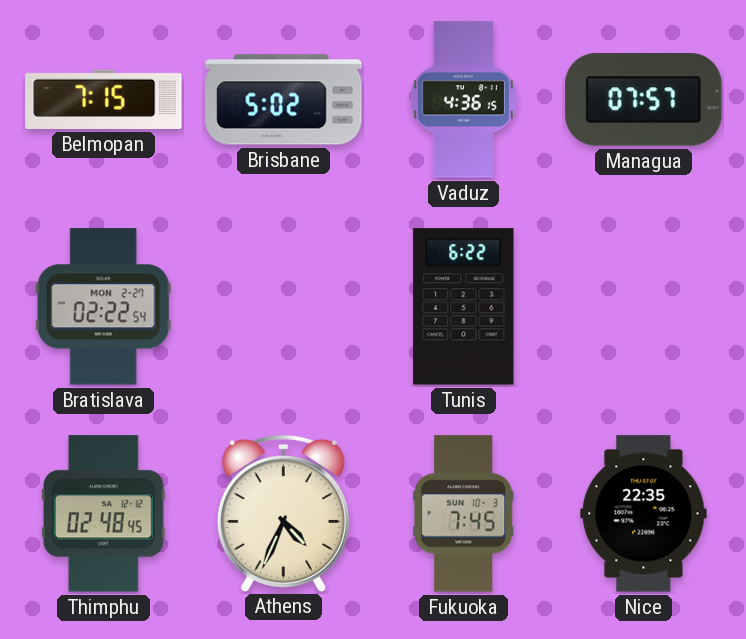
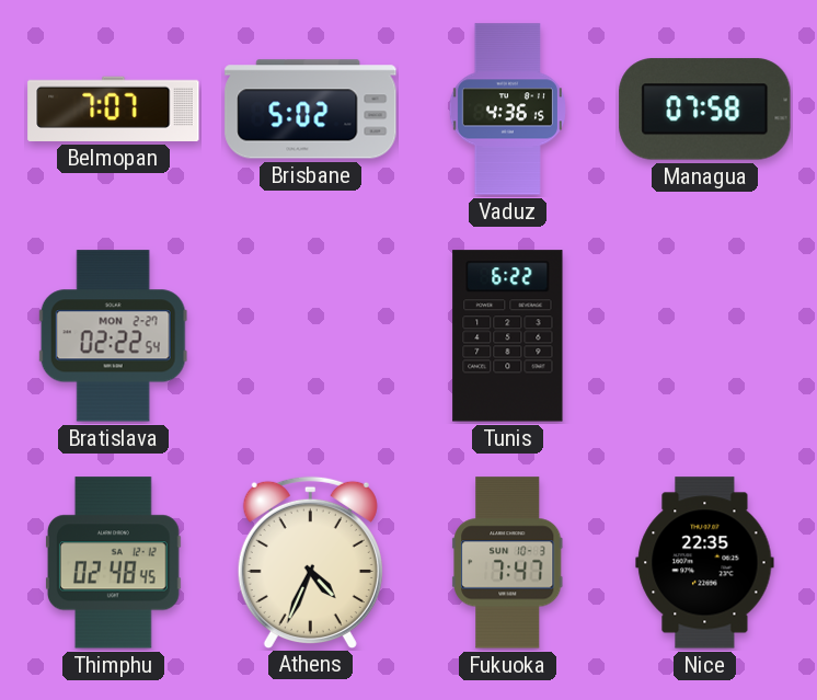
Belmopan: 7:15 -> 7:07 (114, 108)
Managua: 07:57 -> 07:58 (705, 110)
Fukuoka: 7:45 -> 7:47 (508, 563)
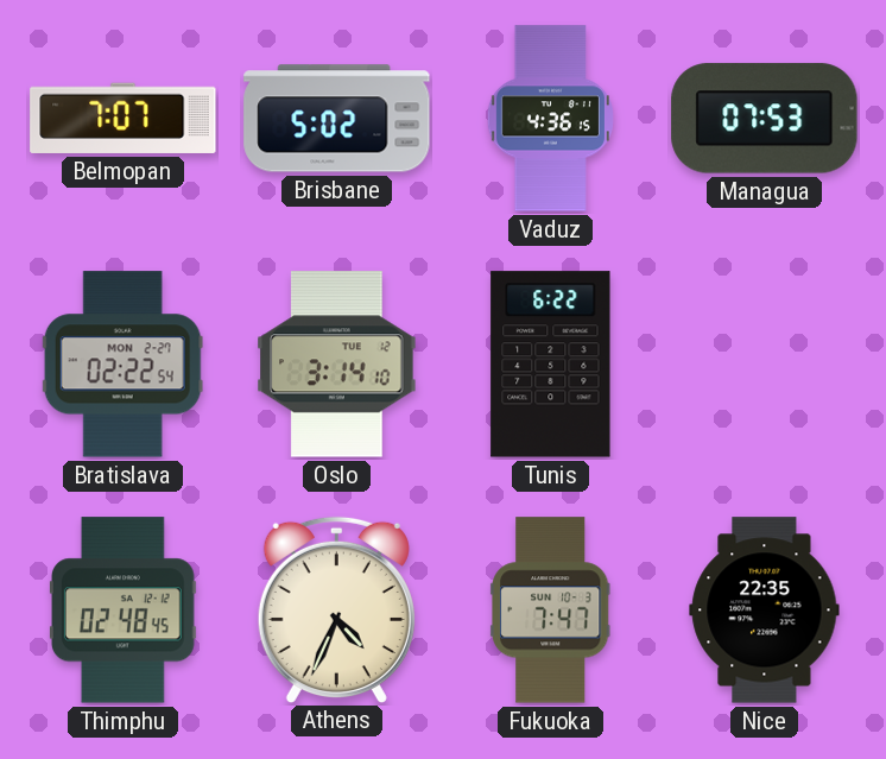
Managua: 07:58 -> 07:53 (765, 119)
Oslo: none -> 3:14 (337, 365)
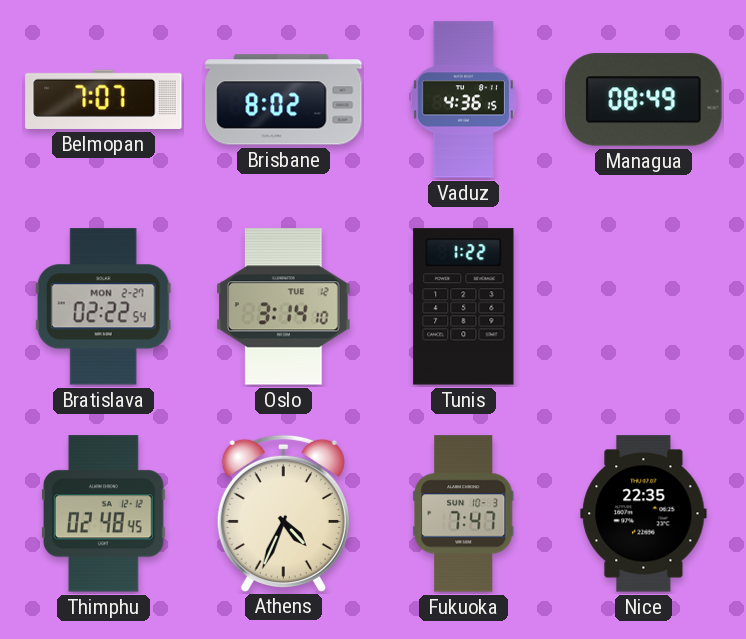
Brisbane: 5:02 -> 8:02 (284, 100)
Managua: 07:53 -> 08:49 (644, 100)
Tunis: 6:22 -> 1:22 (464, 307)
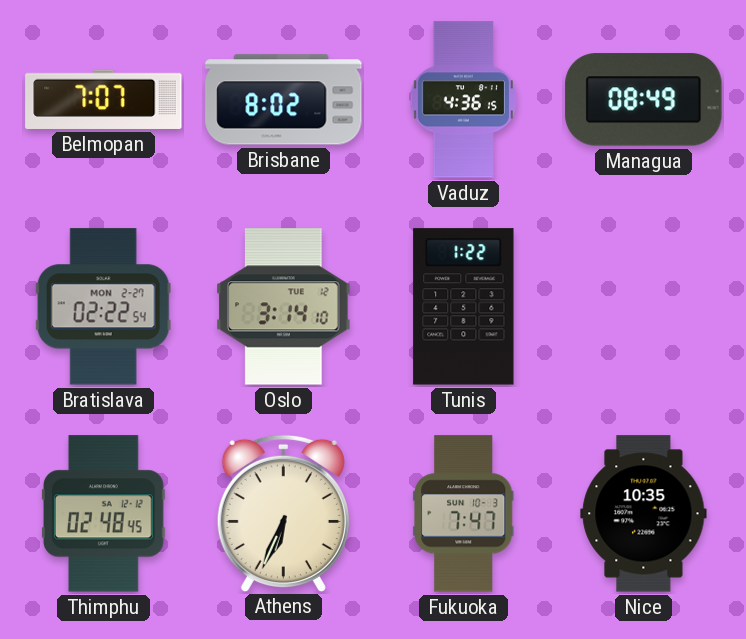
Athens: 4:34 -> 6:34 (283, 513)
Nice: 22:35 -> 10:35 (644, 514)
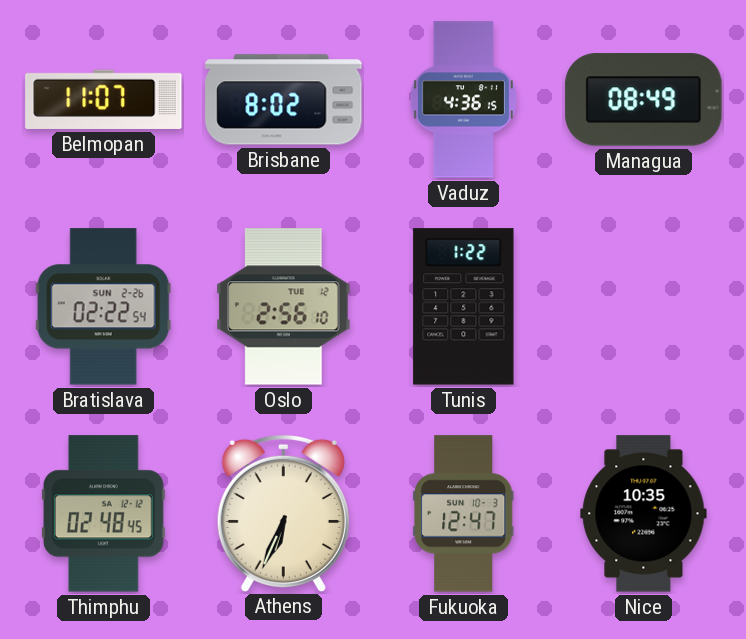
Belmopan: 7:07 -> 11:07 (104, 99)
Bratislava date: MON 2-27 -> SUN 2-26 (103, 307)
Oslo: 3:14 -> 2:56 (284, 307)
Fukuoka: 7:47 -> 12:47 (464, 514)
